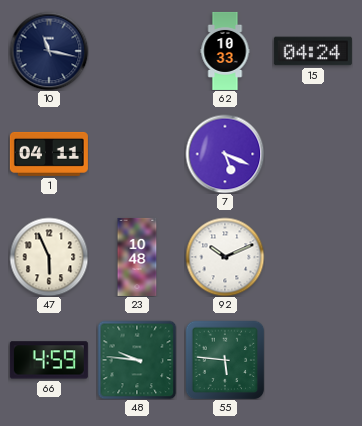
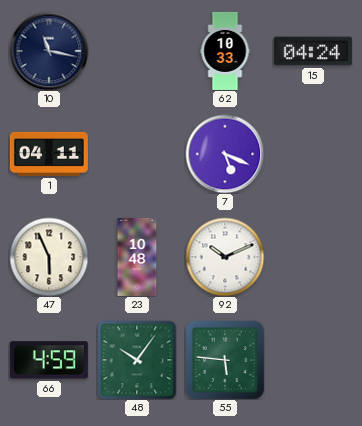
48: 9:46 -> 10:06 (137, 360)
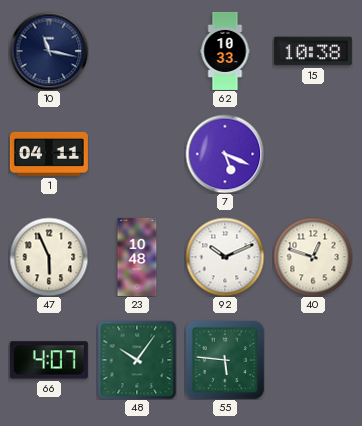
15: 04:24 -> 10:38 (313, 51)
40: none -> 12:48 (313, 257)
66: 4:59 -> 4:07 (49, 360)
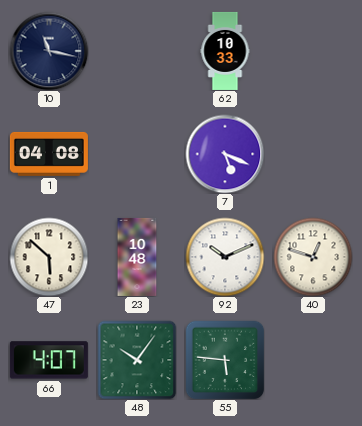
15: 10:38 -> none (313, 51)
1: 04:11 -> 04:08 (49, 154)
47: 5:56 -> 5:52 (49, 257)
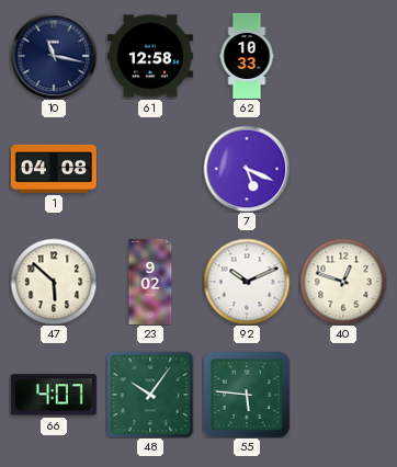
61: none -> 12:58 (150, 56)
23: 10:48 -> 9:02 (150, 282)
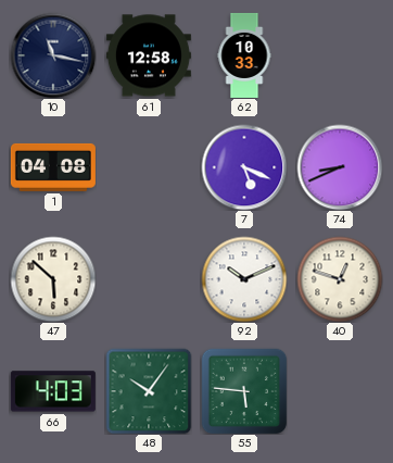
74: none -> 8:41 (340, 167)
23: 9:02 -> none (150, 282)
66: 4:07 -> 4:03 (53, 391)
